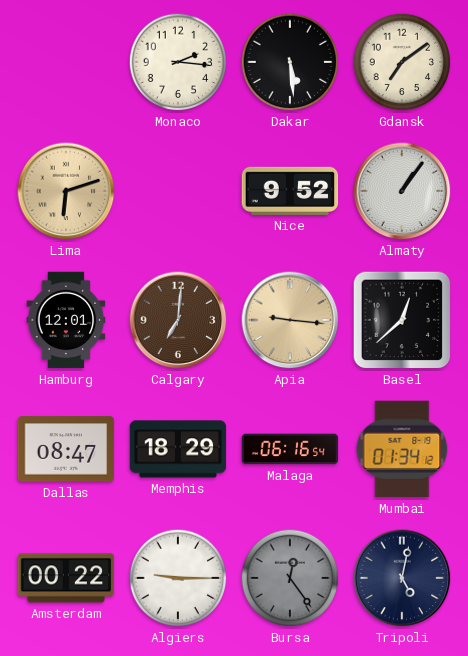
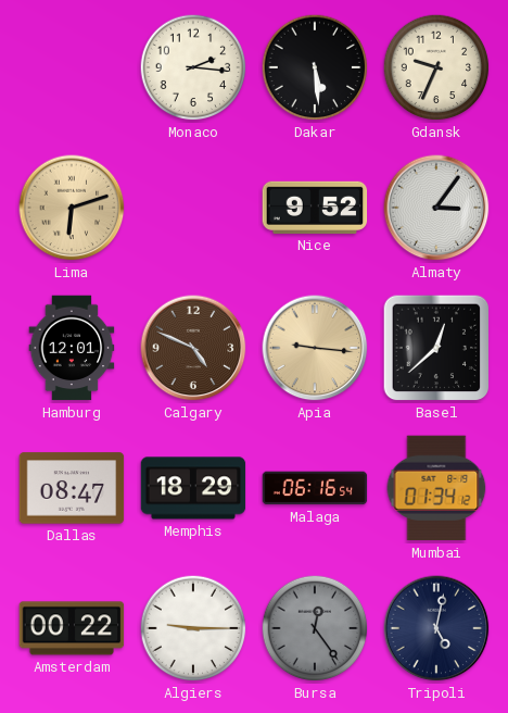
Gdansk: 7:09 -> 9:34 (436, 67)
Almaty: 1:06 -> 3:06 (436, 208)
Calgary: 7:01 -> 4:49 (193, 348)
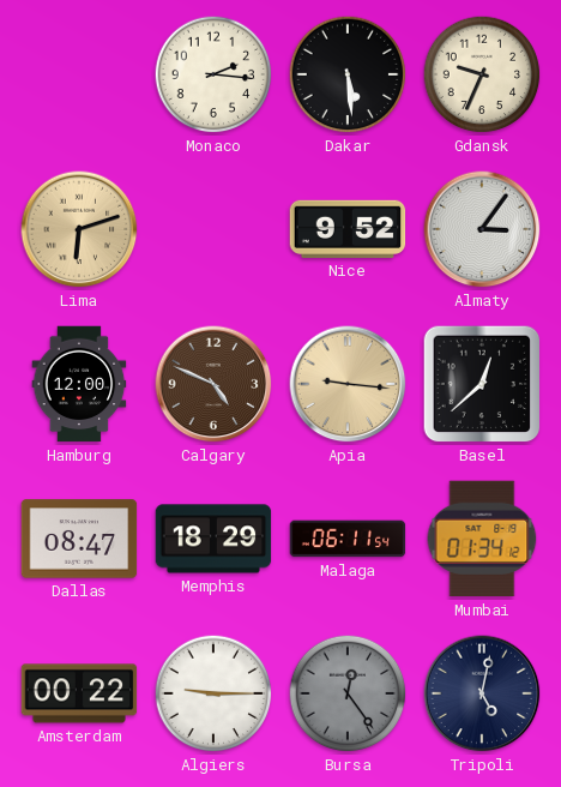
Hamburg: 12:01 -> 12:00 (79, 384)
Malaga: 06:16 -> 06:11 (348, 539)
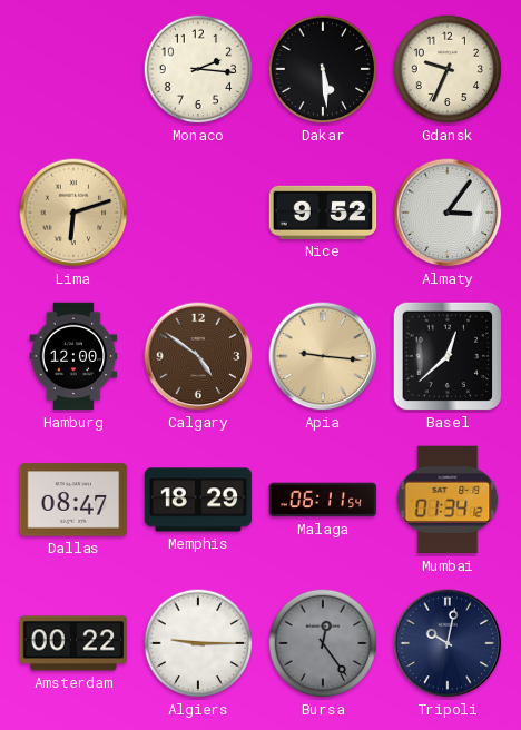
Calgary: 4:49 -> 4:51 (198, 356)
Tripoli: 5:02 -> 10:02 (448, 643)
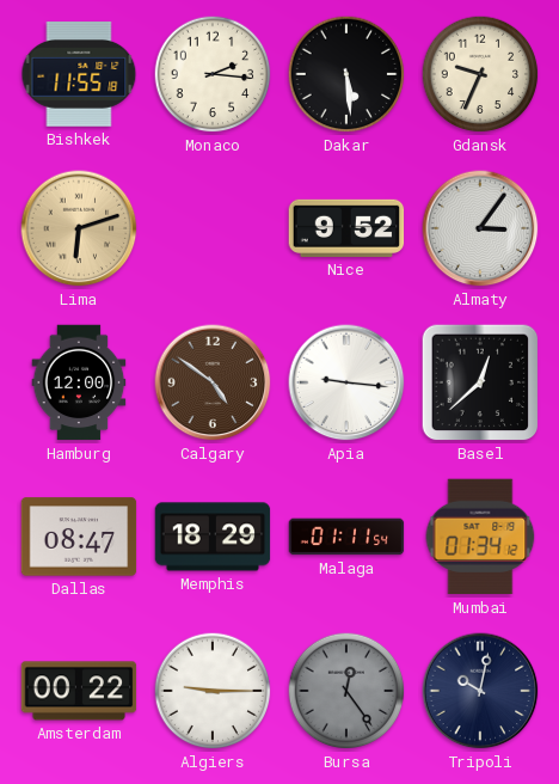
Bishkek: none -> 11:55 (79, 75)
Apia dial: champagne -> white (346, 382)
Malaga: 06:11 -> 01:11 (346, 537)
